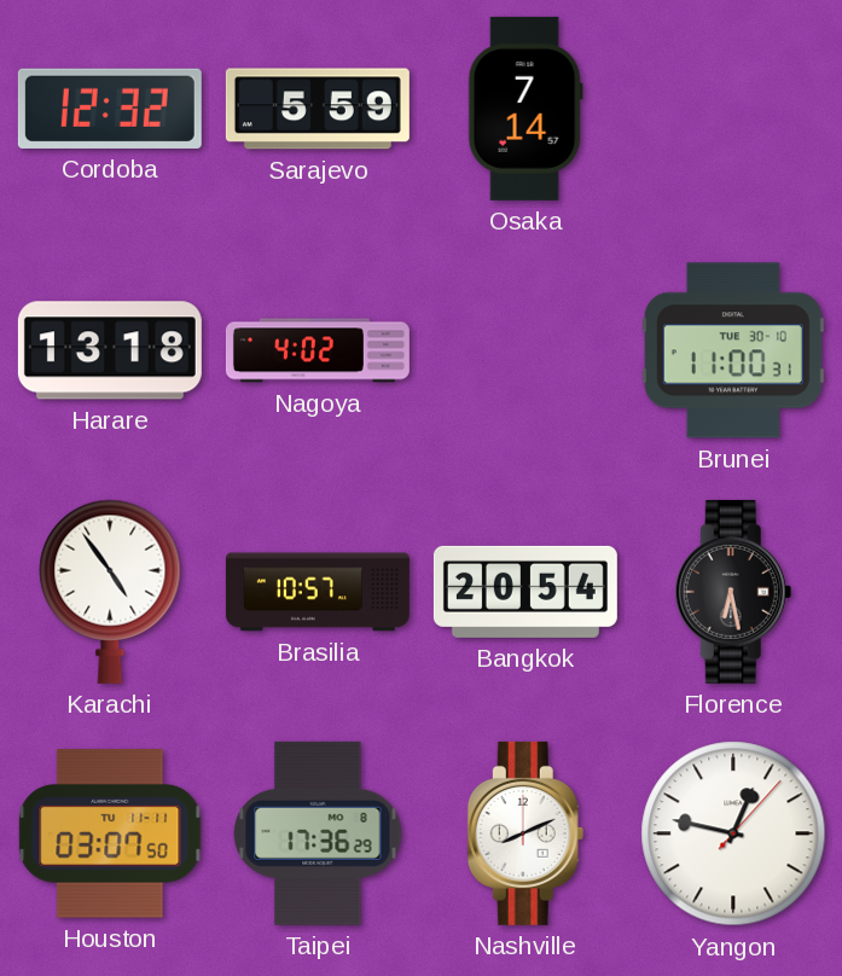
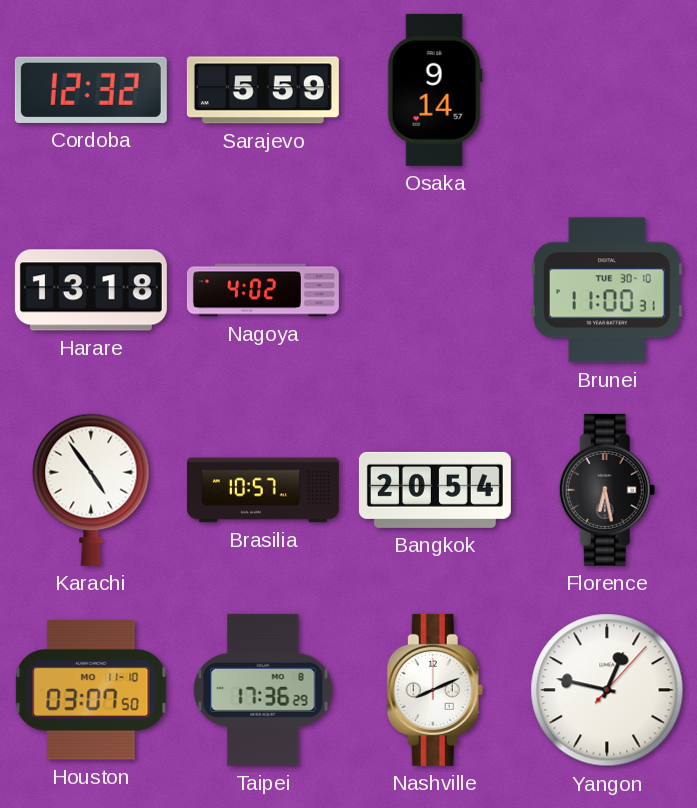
Osaka: 7:14 -> 9:14 (435, 90)
Houston date: TU 11-11 -> MO 11-10 (91, 690)
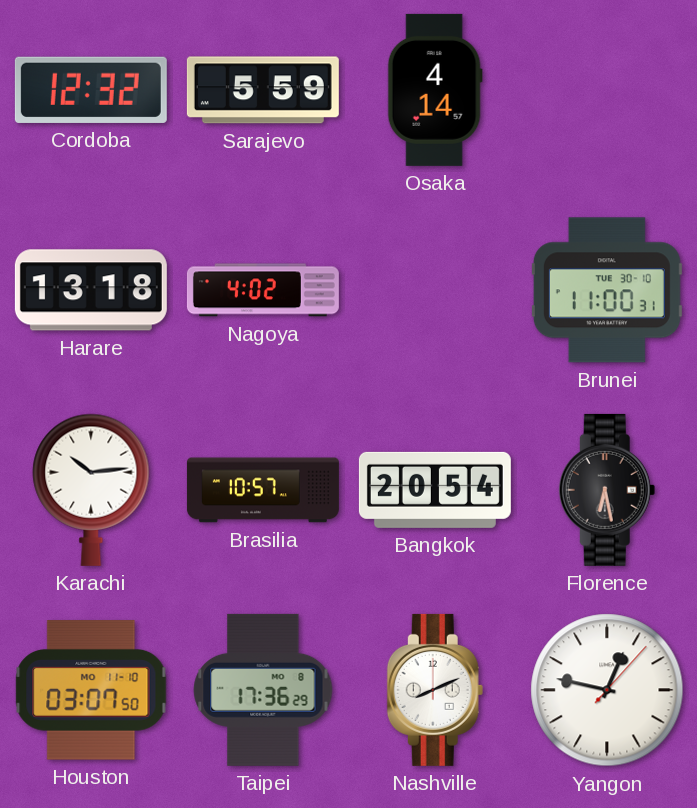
Osaka: 9:14 -> 4:14 (435, 90)
Karachi: 4:54 -> 10:14 (91, 490)
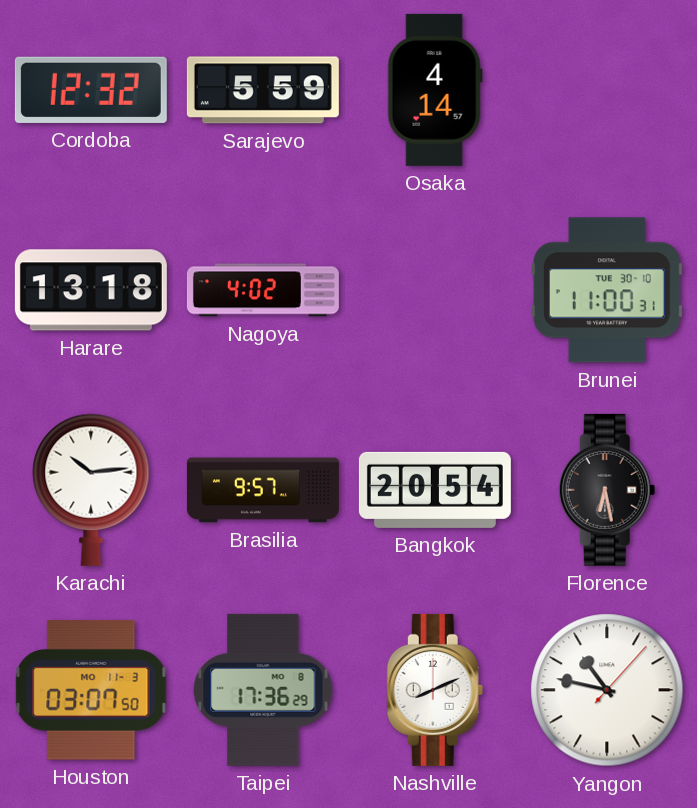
Brasilia: 10:57 -> 9:57 (263, 490)
Houston date: MO 11-10 -> MO 11-3 (91, 690)
Yangon: 12:47 -> 10:47 (607, 690)
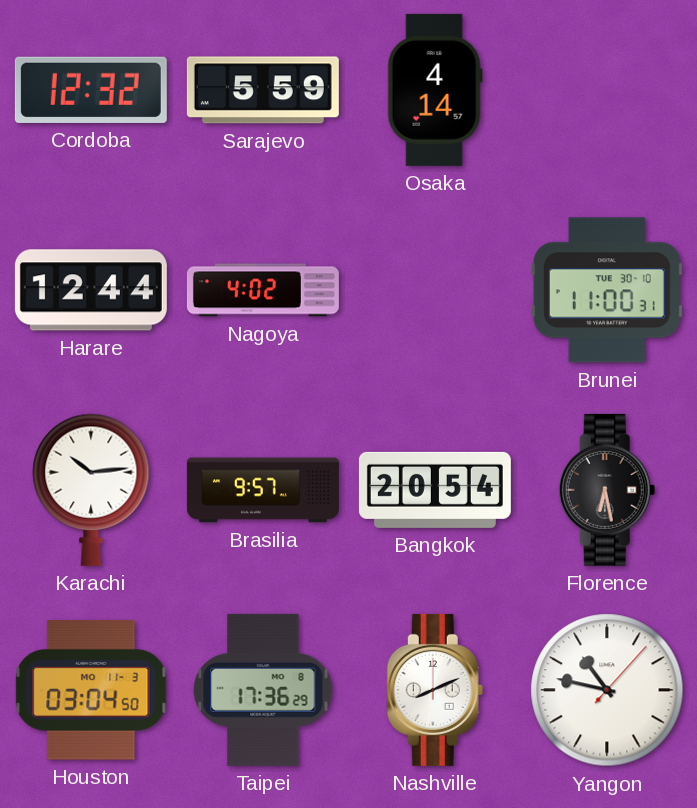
Harare: 13:18 -> 12:44 (91, 290)
Houston: 03:07 -> 03:04 (91, 690)
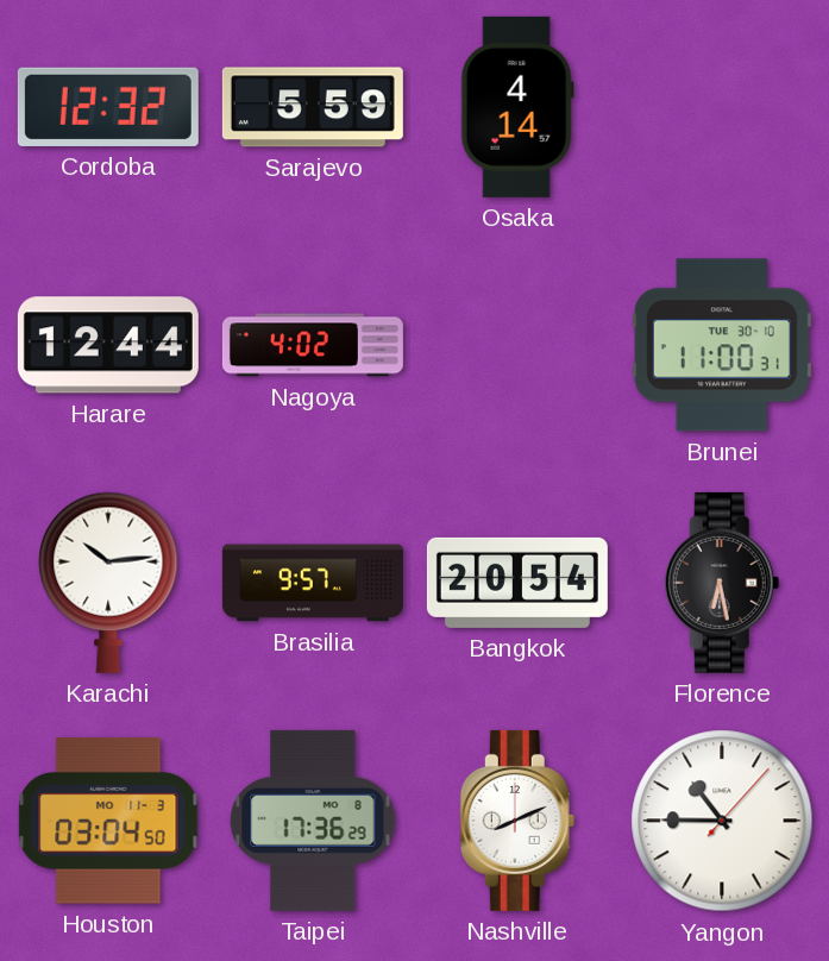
Yangon: 10:47 -> 10:45 (722, 821)
